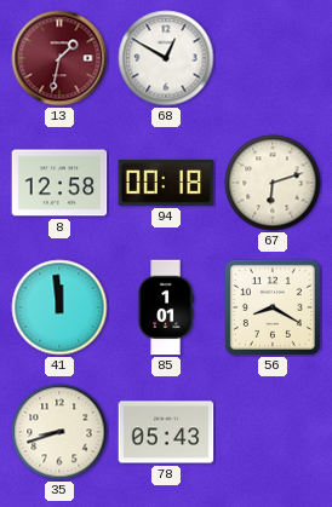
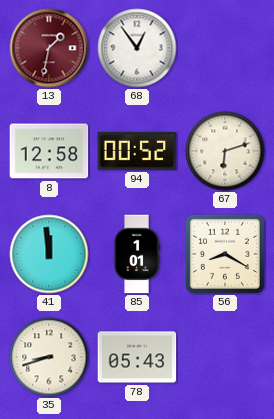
68: 12:50 -> 12:54 (137, 48)
94: 00:18 -> 00:52 (137, 151)
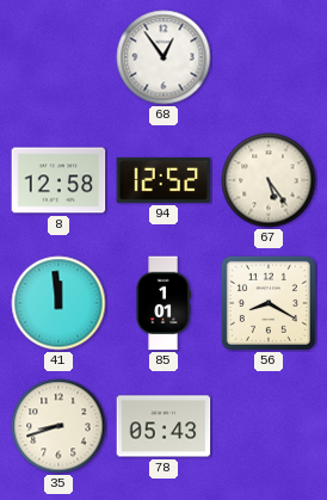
13: 1:32 -> none (49, 48)
94: 00:52 -> 12:52 (163, 180)
67: 6:12 -> 5:24 (269, 180)
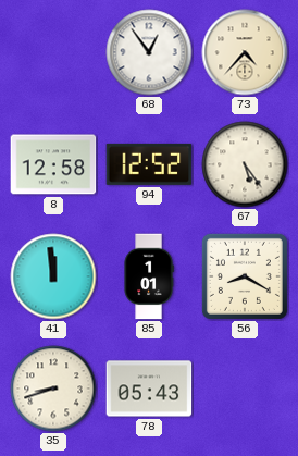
73: none -> 4:37 (245, 52)
